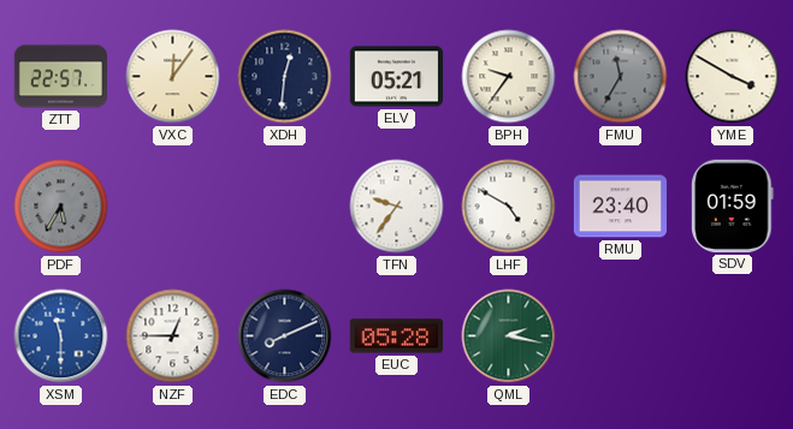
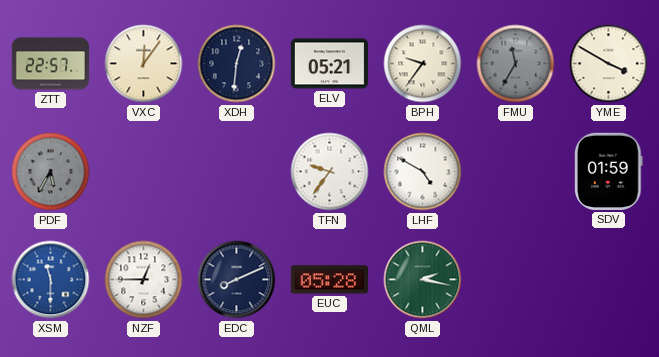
RMU: 23:40 -> none (620, 207)
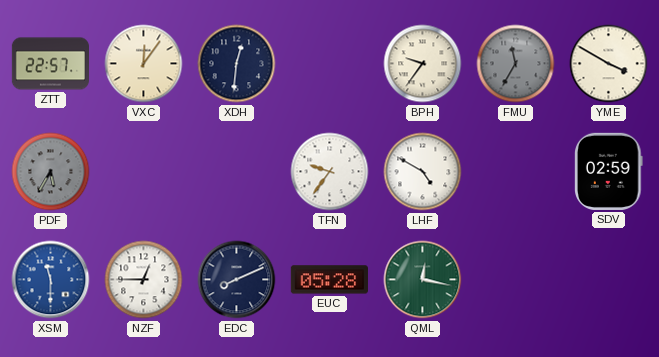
ELV: 05:21 -> none (329, 64)
SDV: 01:59 -> 02:59 (609, 171)
QML: 2:17 -> 12:17 (423, 280)
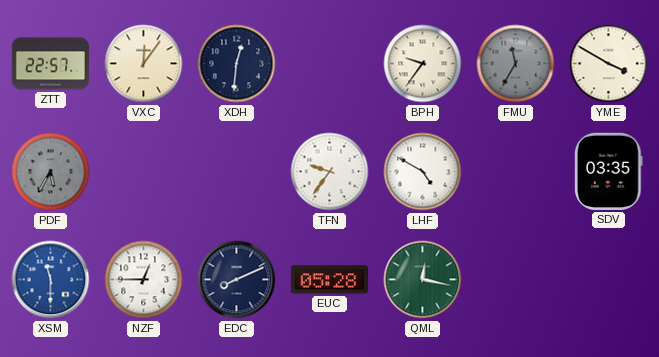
SDV: 02:59 -> 03:35 (609, 171)
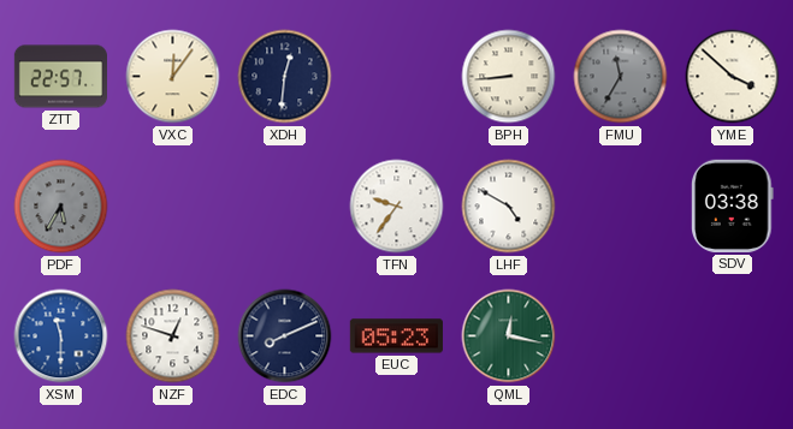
BPH: 9:36 -> 8:44 (509, 77)
YME: 3:50 -> 3:52 (733, 77)
SDV: 03:35 -> 03:38 (733, 205)
NZF: 12:45 -> 12:48 (173, 336)
EUC: 05:28 -> 05:23 (396, 336)
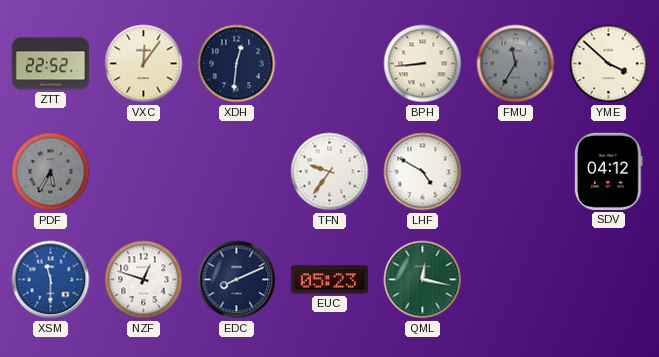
ZTT: 22:57 -> 22:52 (50, 64)
SDV: 03:38 -> 04:12 (609, 171)
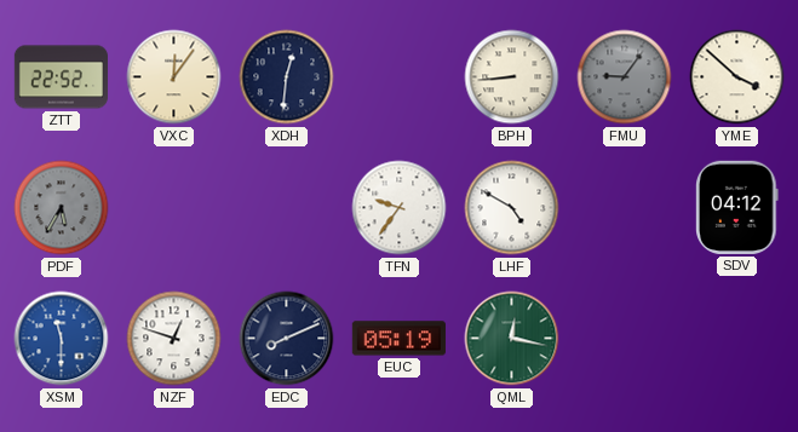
FMU: 11:35 -> 9:06 (625, 77)
EUC: 05:23 -> 05:19 (398, 339)
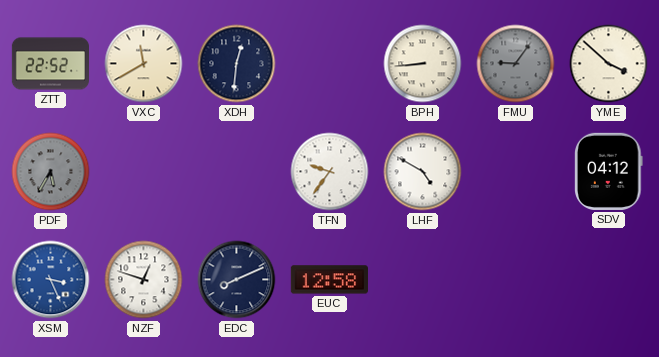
VXC: 12:06 -> 11:40 (144, 64)
XSM: 11:30 -> 3:26 (51, 280)
EUC: 05:19 -> 12:58 (329, 280)
QML: 12:17 -> none (512, 339)
